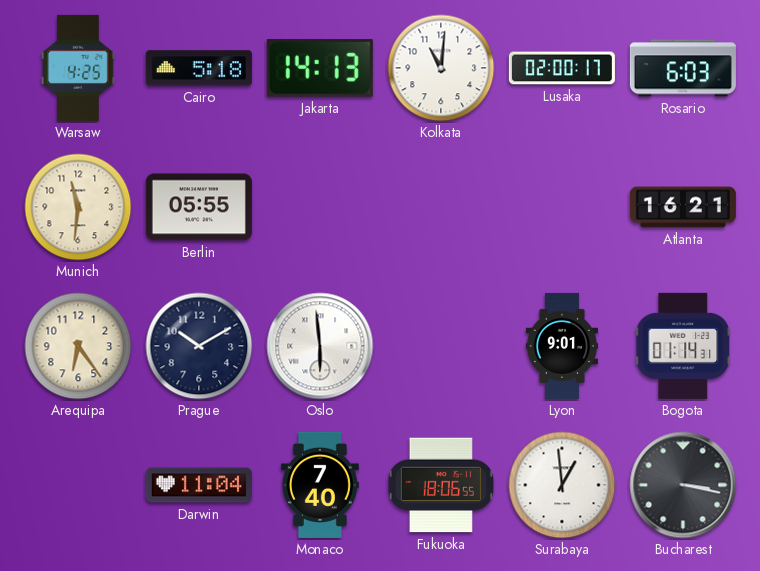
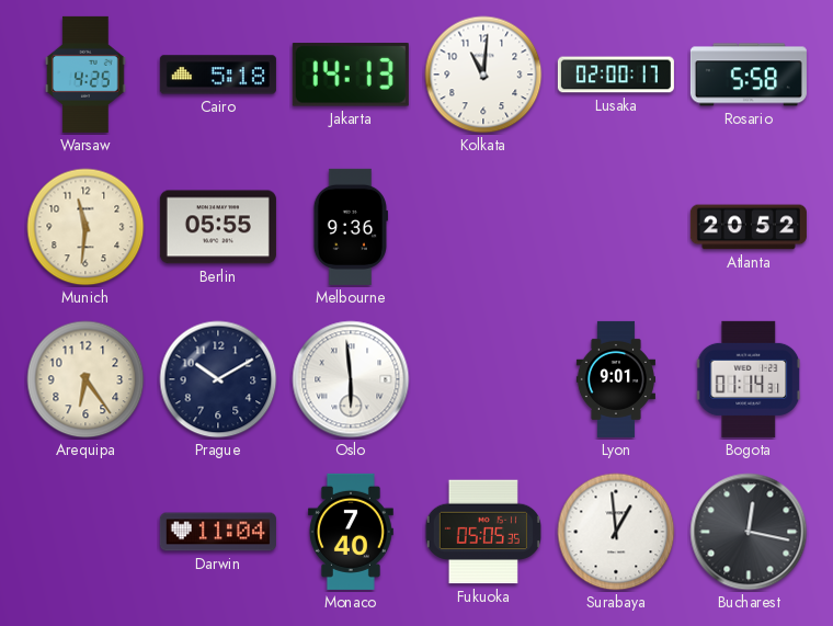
Rosario: 6:03 -> 5:58 (749, 75)
Melbourne: none -> 9:36 (351, 227)
Atlanta: 16:21 -> 20:52 (749, 227)
Fukuoka: 18:06 -> 05:05 (483, 532)
Bucharest: 3:17 -> 12:17 (749, 532)
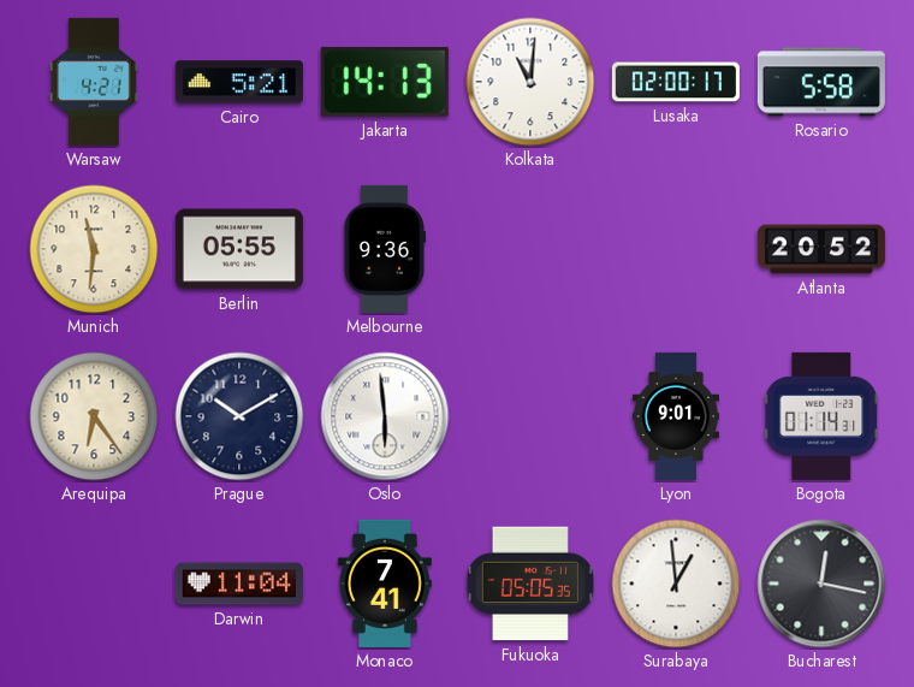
Warsaw: 4:25 -> 4:21 (94, 82)
Cairo: 5:18 -> 5:21 (239, 82)
Monaco: 7:40 -> 7:41 (385, 584)
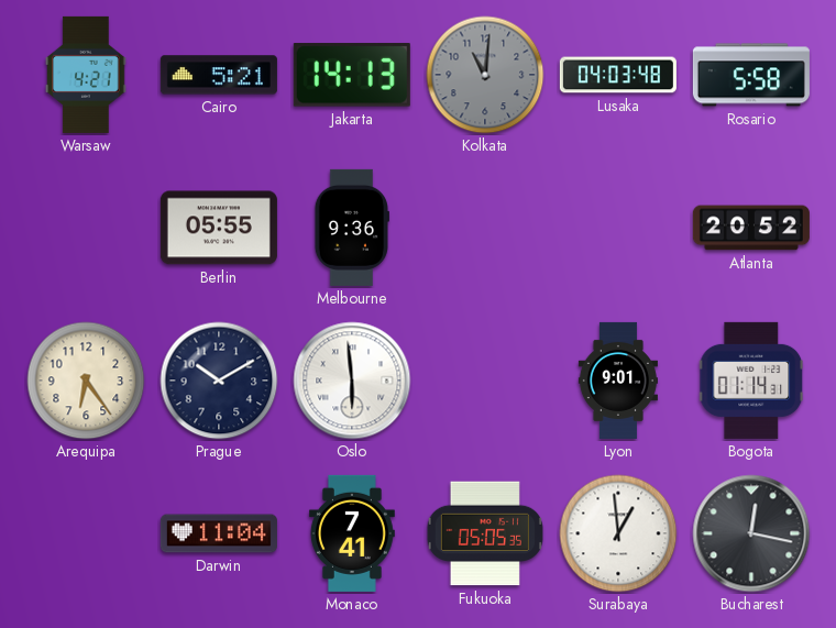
Kolkata dial: white -> grey (485, 75)
Lusaka: 02:00 -> 04:03 (618, 75)
Munich: 11:31 -> none (94, 249)
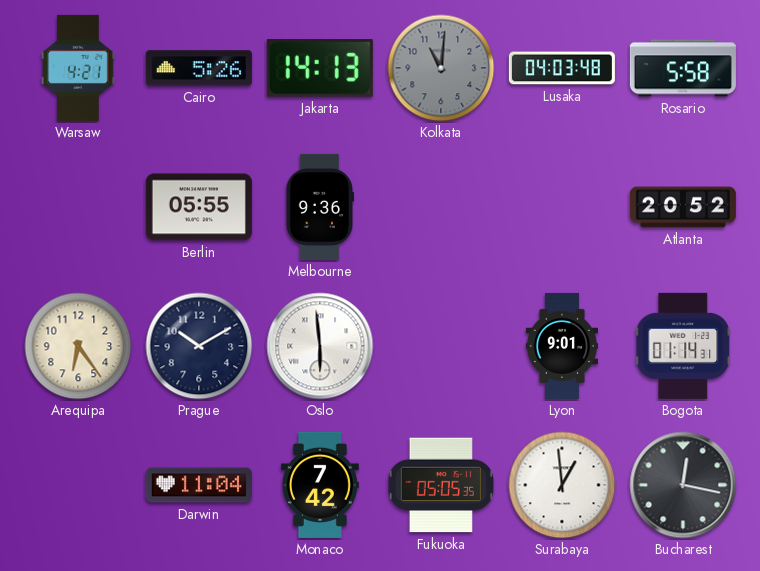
Cairo: 5:21 -> 5:26 (199, 68)
Monaco: 7:41 -> 7:42 (320, 485)
